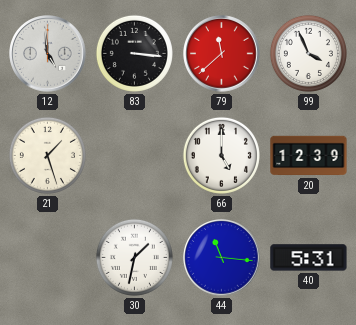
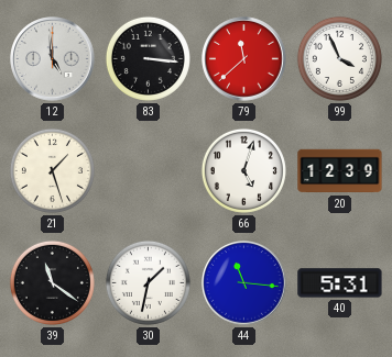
66: 5:00 -> 5:03 (243, 170)
39: none -> 11:21 (52, 282)
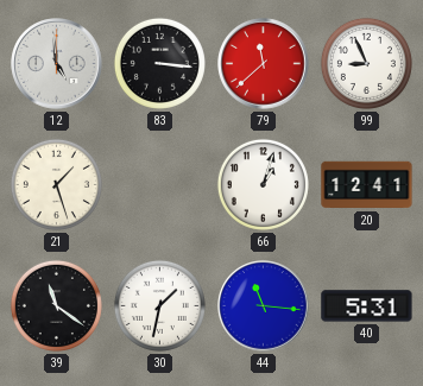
99: 3:56 -> 8:56 (366, 63)
66: 5:03 -> 1:03 (263, 184)
20: 12:39 -> 12:41 (367, 185)
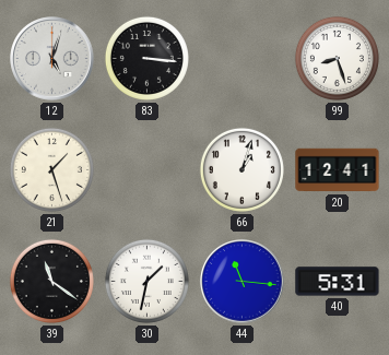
12: 4:59 -> 5:03 (52, 59)
79: 11:38 -> none (264, 64)
99: 8:56 -> 8:27 (337, 58)
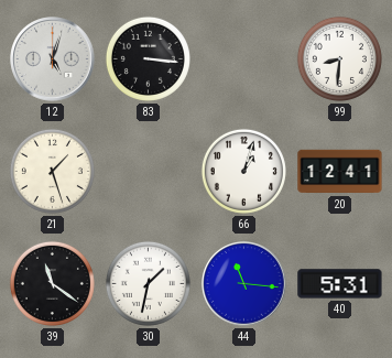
99: 8:27 -> 8:31 (339, 58)
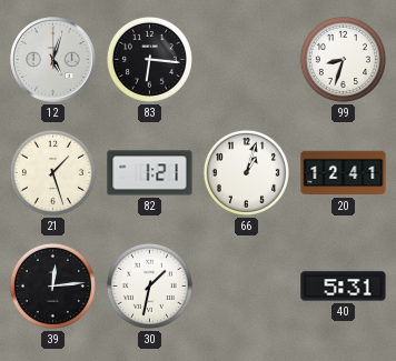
83: 3:16 -> 6:16 (149, 59)
99: 8:31 -> 8:33 (343, 59)
82: none -> 1:21 (150, 173)
39: 11:21 -> 12:14 (52, 285)
44: 11:16 -> none (244, 284)
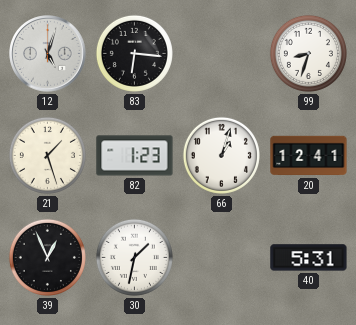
82: 1:21 -> 1:23 (135, 156)
39: 12:14 -> 12:56 (47, 257)
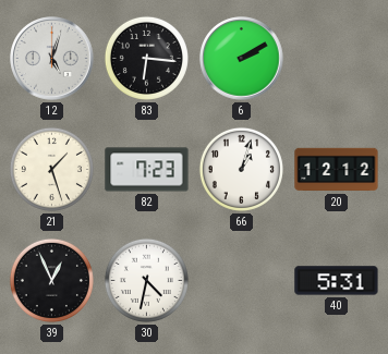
6: none -> 2:10 (242, 59)
99: 8:33 -> none (308, 53)
82: 1:23 -> 7:23 (147, 170)
20: 12:41 -> 12:12 (337, 170)
30: 1:32 -> 4:32 (146, 280)
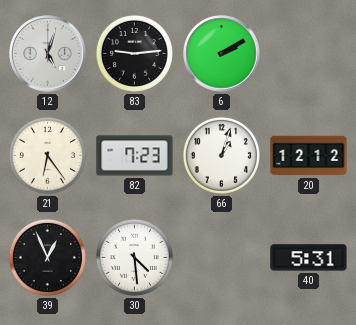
83: 6:16 -> 9:14 (134, 53)
21: 1:27 -> 6:24 (47, 155)
30: 4:32 -> 4:29 (134, 257)
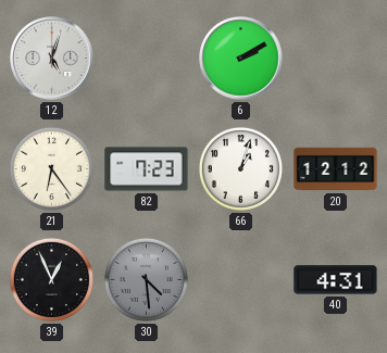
83: 9:14 -> none (134, 53)
30 dial: white -> grey (146, 279)
40: 5:31 -> 4:31 (336, 280)
